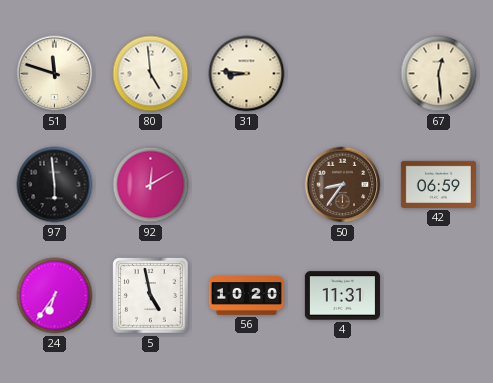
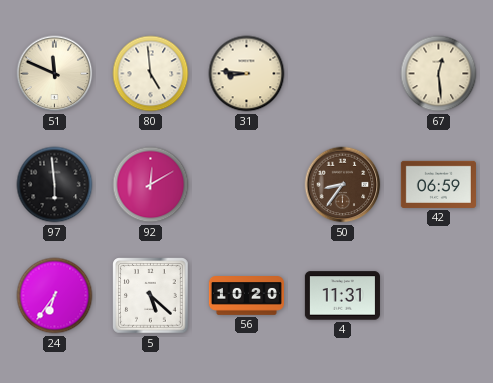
51: 11:48 -> 11:49 (55, 74)
5: 4:58 -> 5:22 (151, 296)
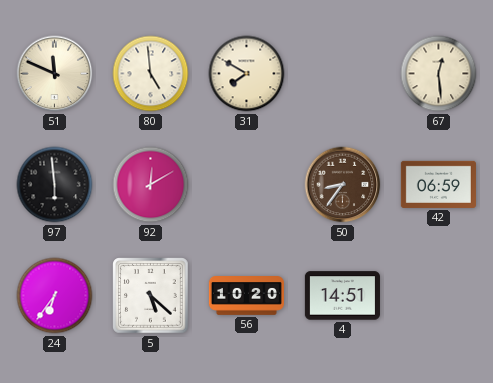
31: 8:46 -> 7:50 (247, 74)
4: 11:31 -> 14:51 (342, 296)
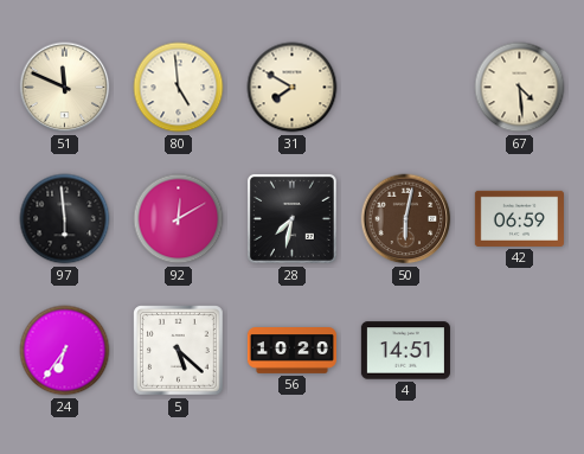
67: 12:29 -> 4:29 (520, 88)
28: none -> 7:32 (291, 218)
50: 8:36 -> 6:02 (406, 219)
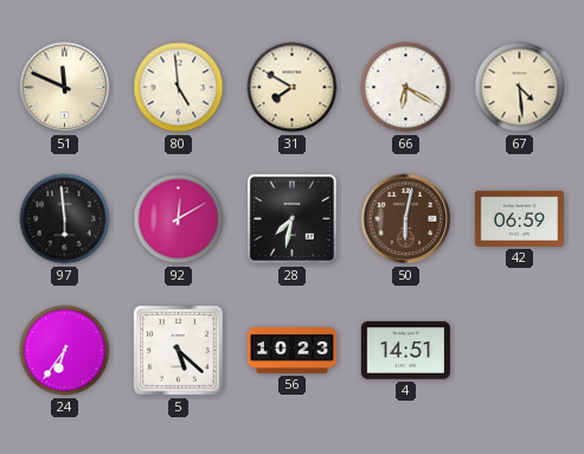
66: none -> 6:20 (406, 88)
56: 10:20 -> 10:23 (291, 351)
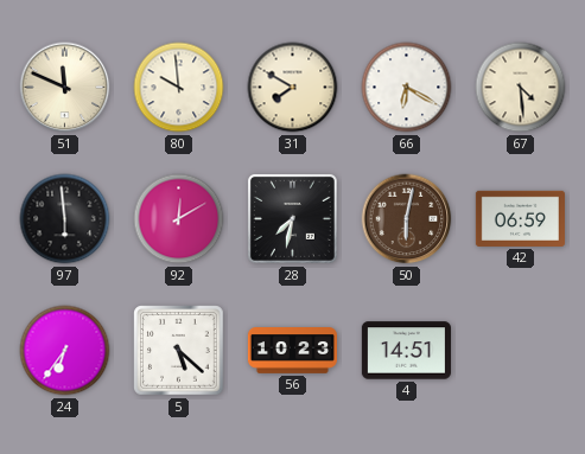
80: 4:59 -> 9:59 (179, 88)
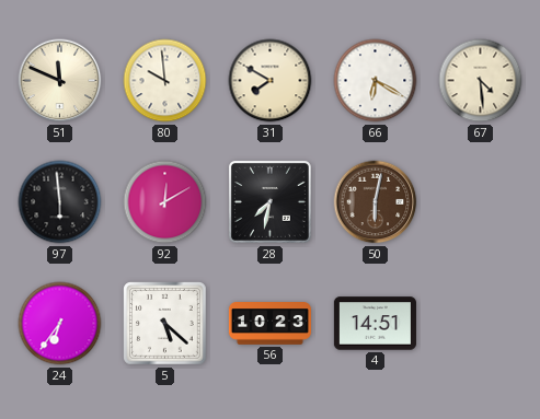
42: 06:59 -> none (520, 218)
